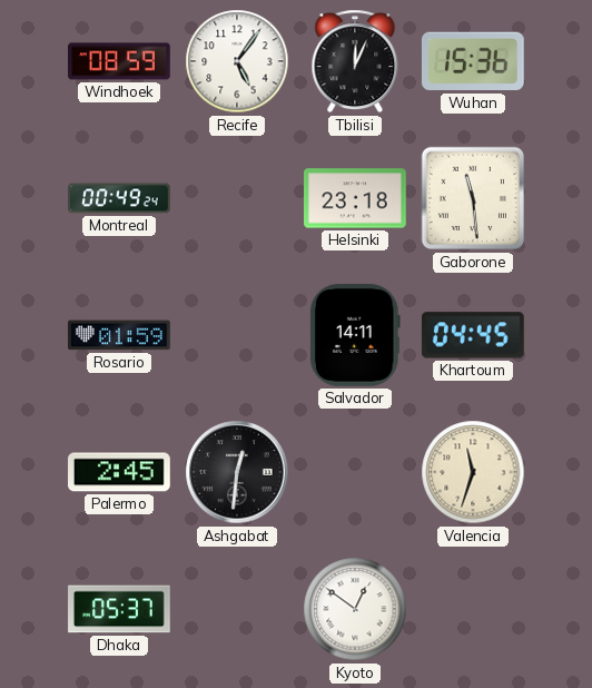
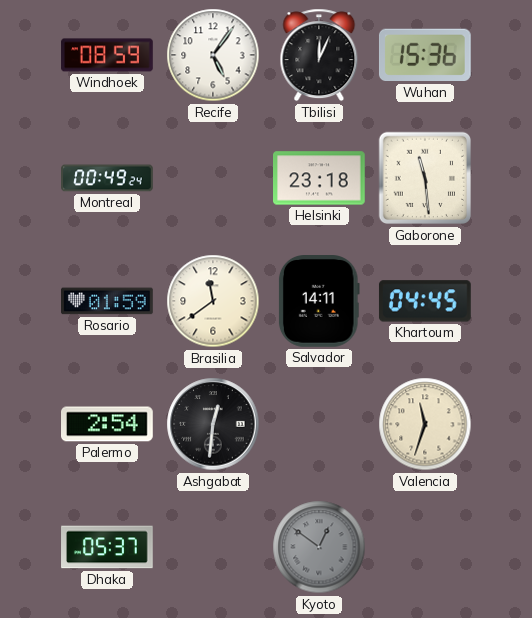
Brasilia: none -> 11:39 (213, 301)
Palermo: 2:45 -> 2:54 (107, 424)
Kyoto dial: white -> grey (319, 547)
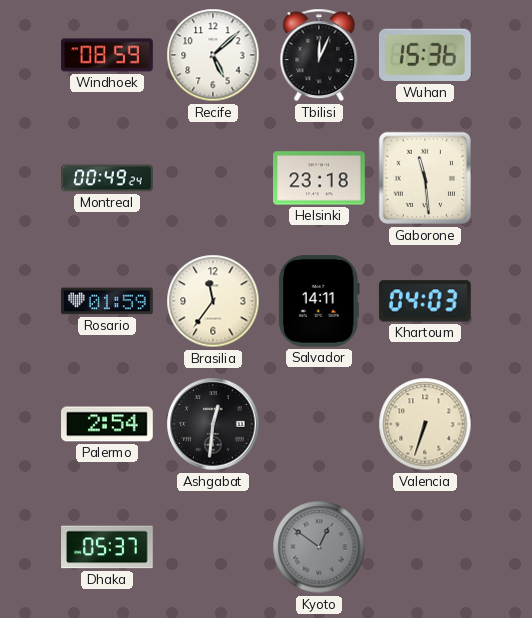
Recife: 5:06 -> 5:08 (213, 55)
Brasilia: 11:39 -> 11:36 (213, 301)
Khartoum: 04:45 -> 04:03 (425, 301)
Valencia: 11:33 -> 6:33 (425, 424)
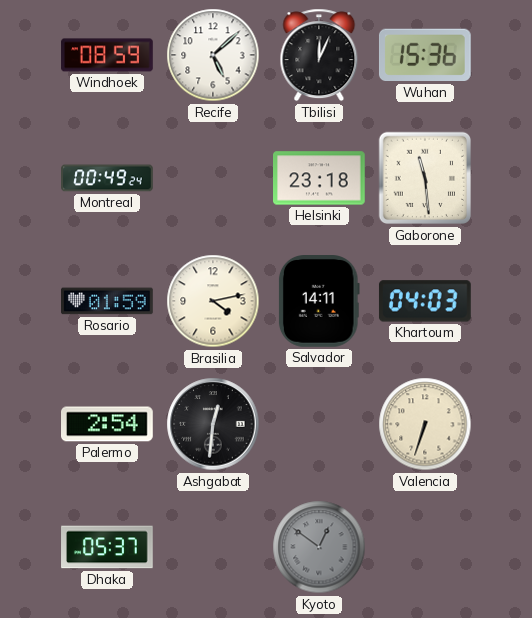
Brasilia: 11:36 -> 4:13 (213, 301)
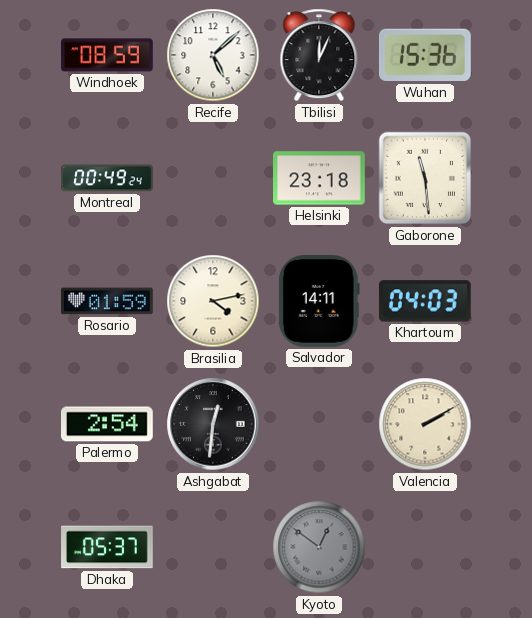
Valencia: 6:33 -> 2:10 (425, 424)
